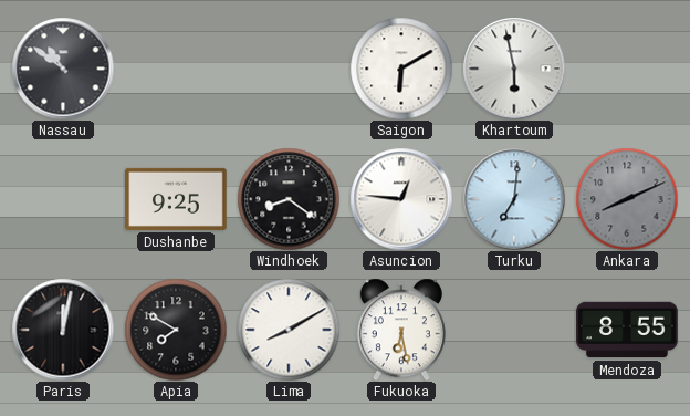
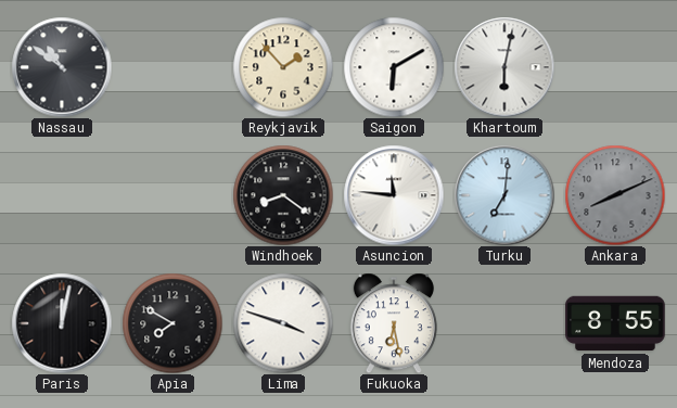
Reykjavik: none -> 1:53 (283, 67)
Khartoum: 5:58 -> 6:02 (504, 67)
Dushanbe: 9:25 -> none (176, 199)
Asuncion: 12:46 -> 11:46 (394, 195)
Lima: 8:10 -> 3:48 (283, 323)
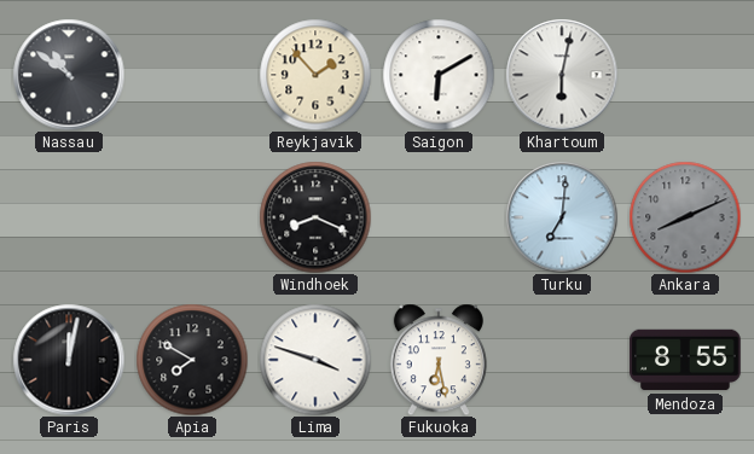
Windhoek: 8:21 -> 8:19 (315, 217)
Asuncion: 11:46 -> none (394, 195)
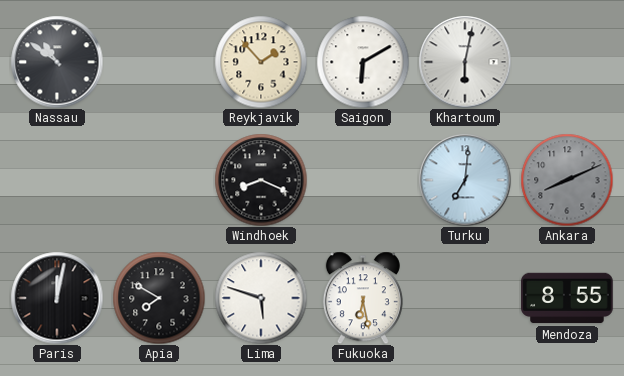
Lima: 3:48 -> 5:48 (261, 298)
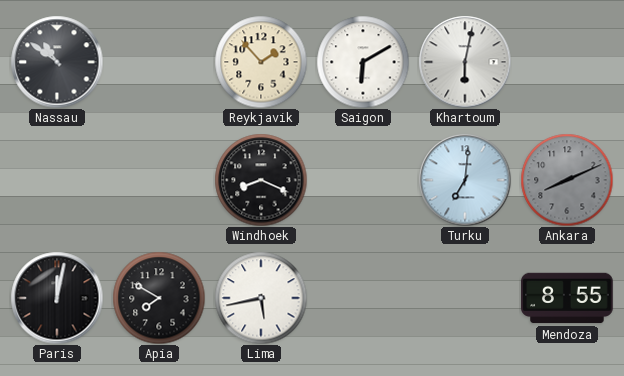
Lima: 5:48 -> 5:43 (261, 298)
Fukuoka: 6:28 -> none (363, 298)
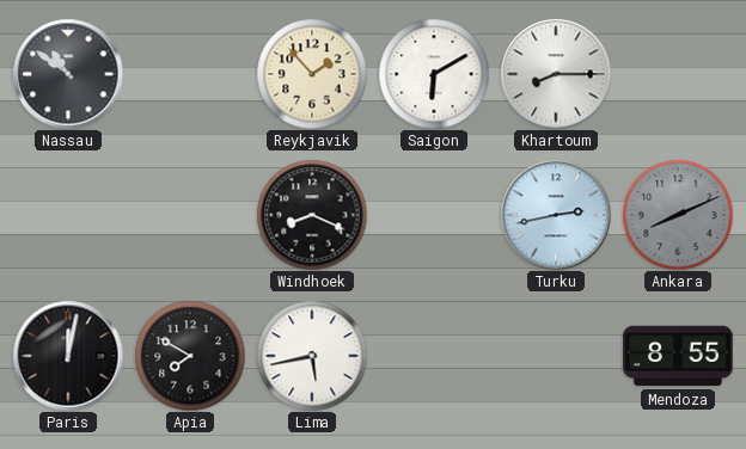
Khartoum: 6:02 -> 8:15 (556, 74)
Turku: 7:01 -> 2:43 (556, 215)
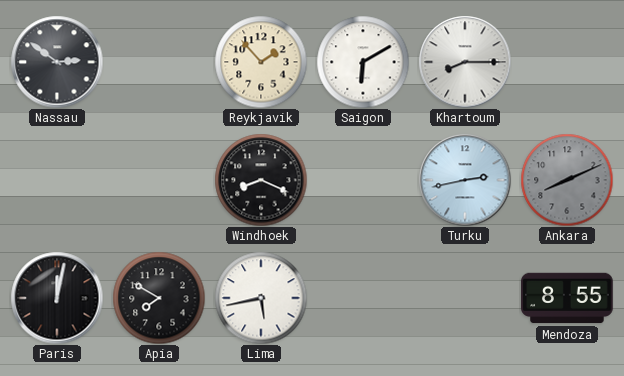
Nassau: 10:51 -> 2:51 (57, 62)
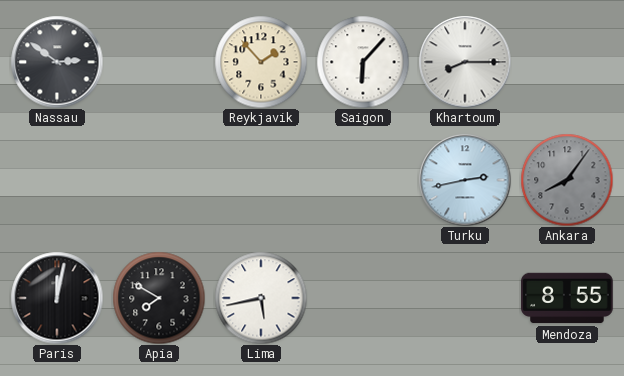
Saigon: 6:10 -> 6:07 (363, 62)
Windhoek: 8:19 -> none (261, 180)
Ankara: 8:11 -> 8:06 (567, 180)
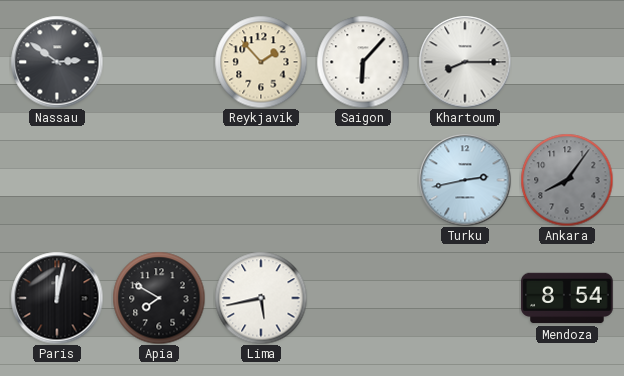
Mendoza: 8:55 -> 8:54 (567, 298)
